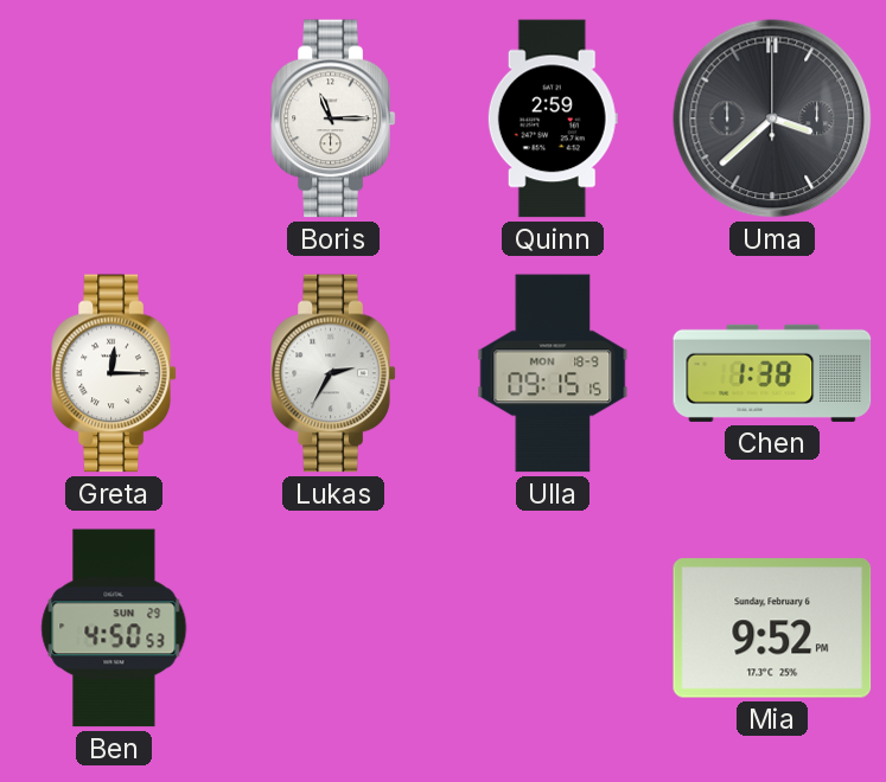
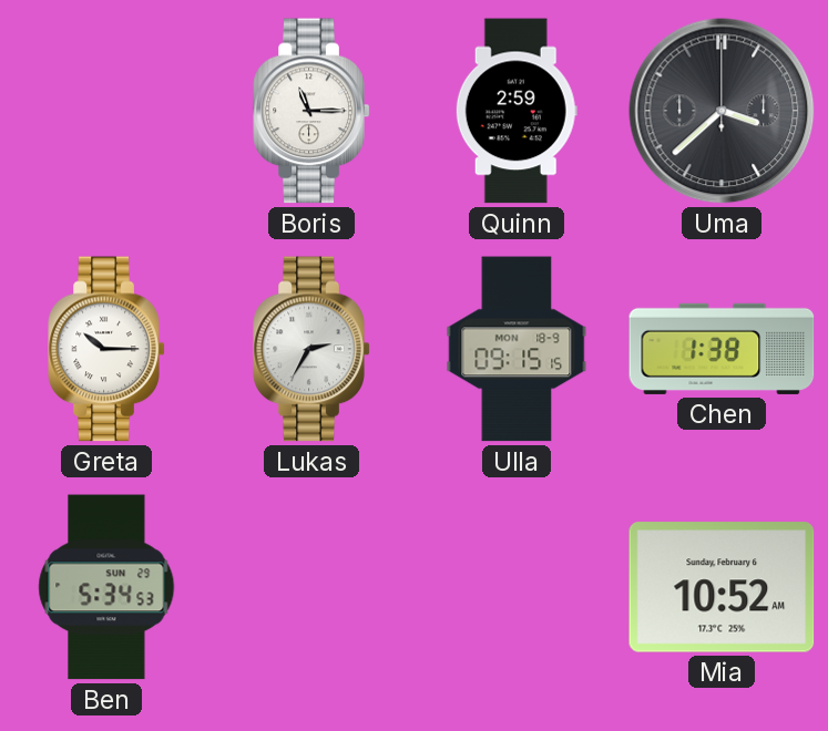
Greta: 12:15 -> 10:15 (106, 349)
Ben: 4:50 -> 5:34 (106, 587)
Mia: 9:52 -> 10:52 (722, 587)
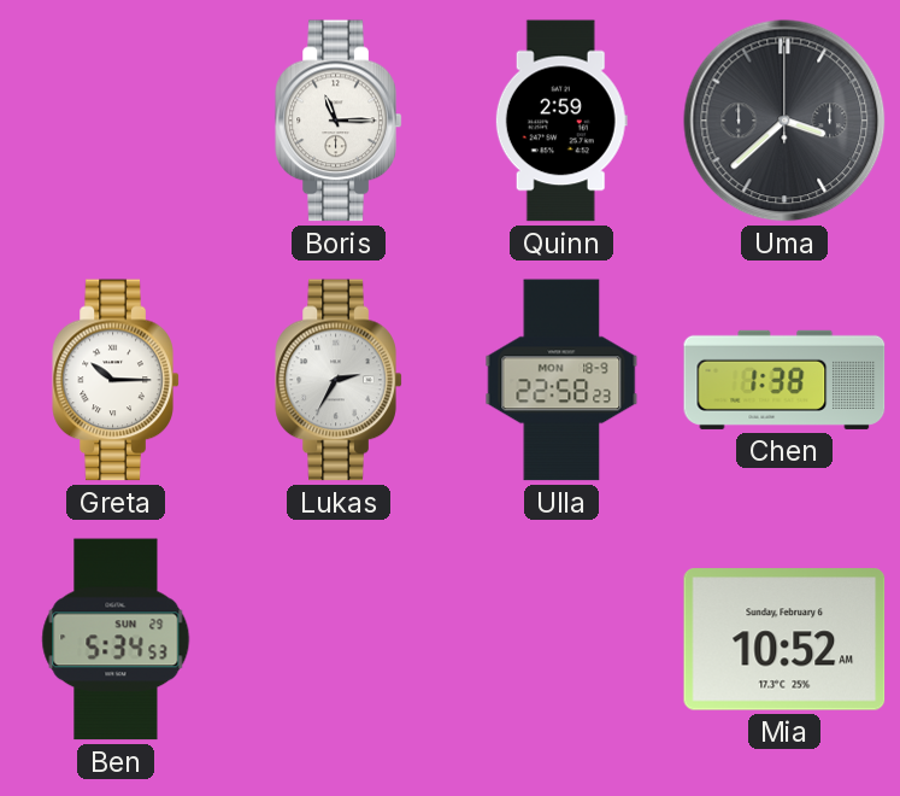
Ulla: 09:15 -> 22:58 (561, 380)
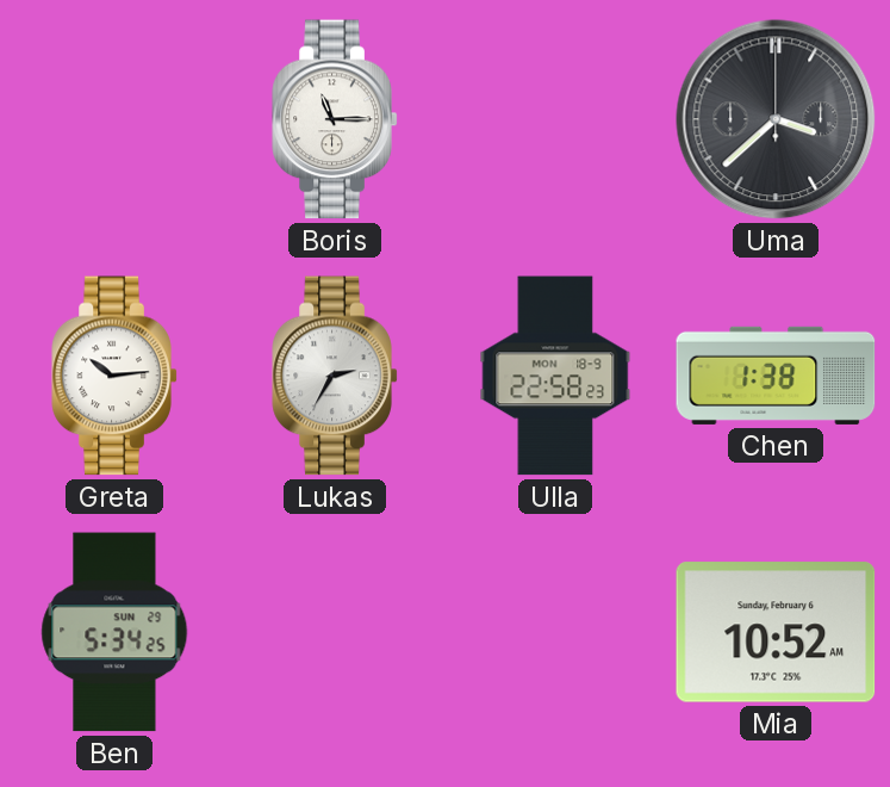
Quinn: 2:59 -> none (561, 121)
Greta: 10:15 -> 10:14 (114, 376)
Ben: 5:34:53 -> 5:34:25 (114, 632)
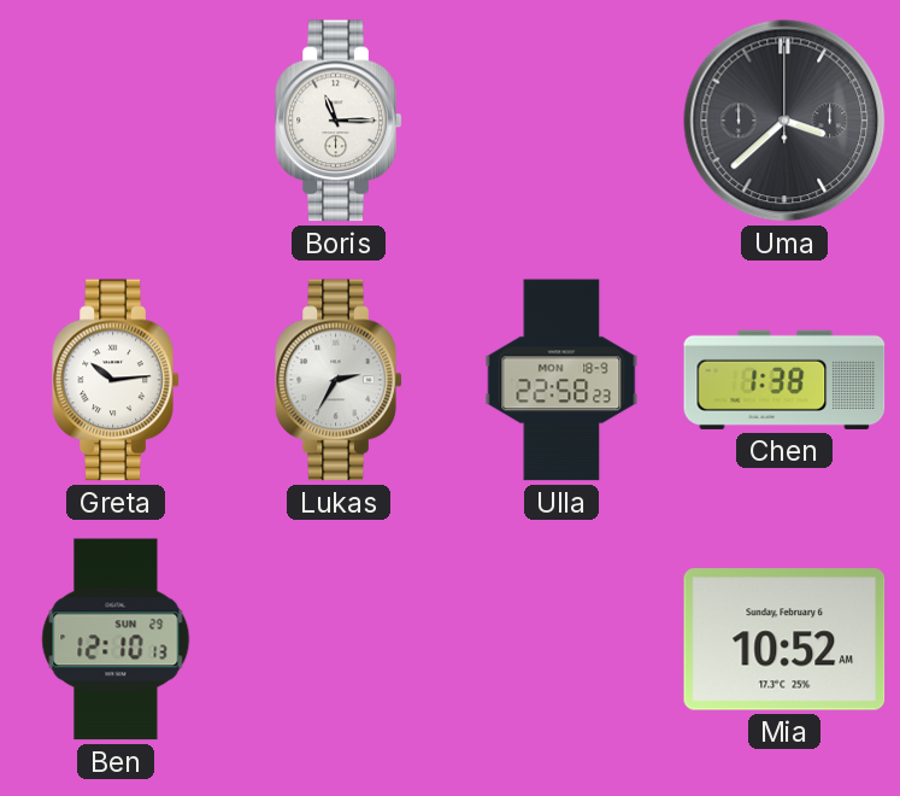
Ben: 5:34 -> 12:10 (116, 639)
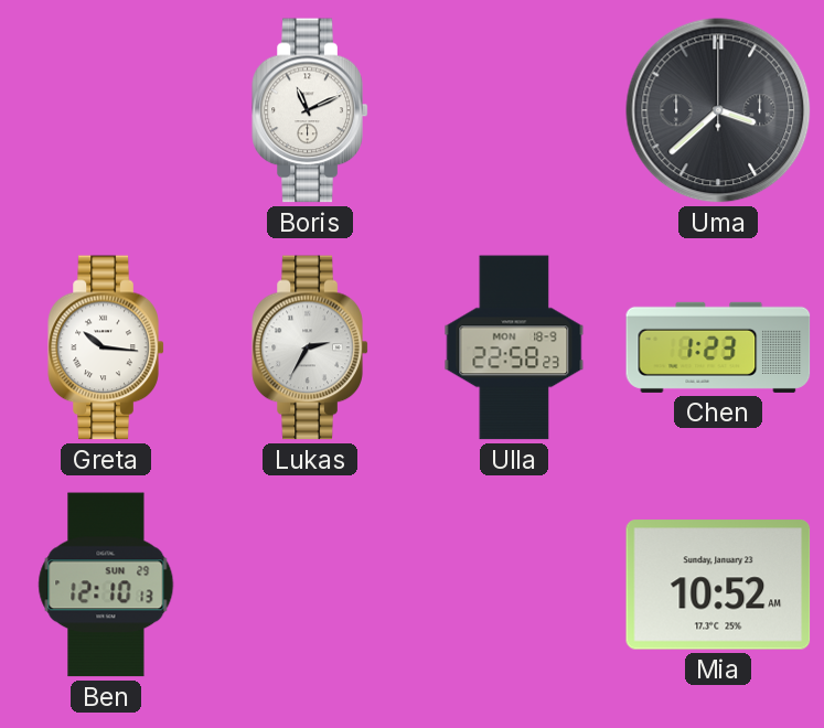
Boris: 11:15 -> 11:11 (310, 110)
Greta: 10:14 -> 10:16 (106, 347)
Chen: 1:38 -> 1:23 (718, 347)
Mia date: Sunday, February 6 -> Sunday, January 23 (718, 585)
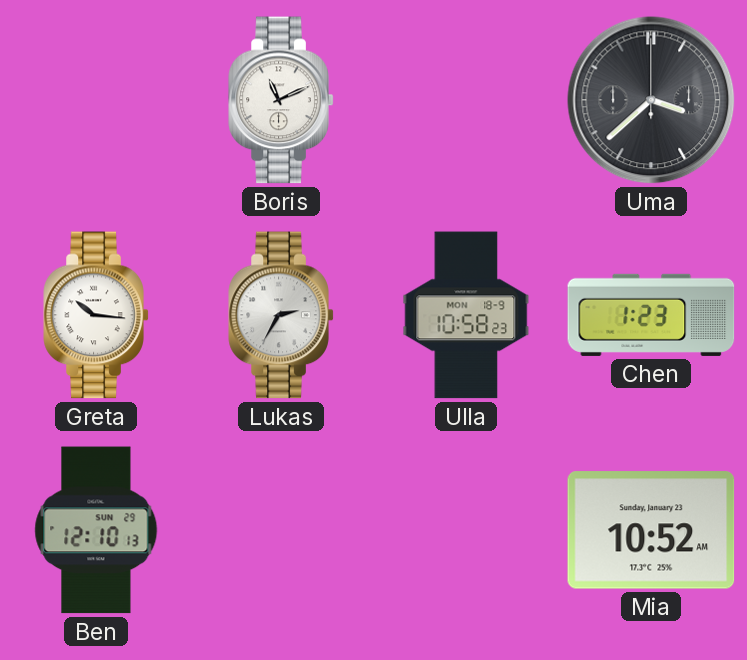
Ulla: 22:58 -> 10:58 (466, 315)
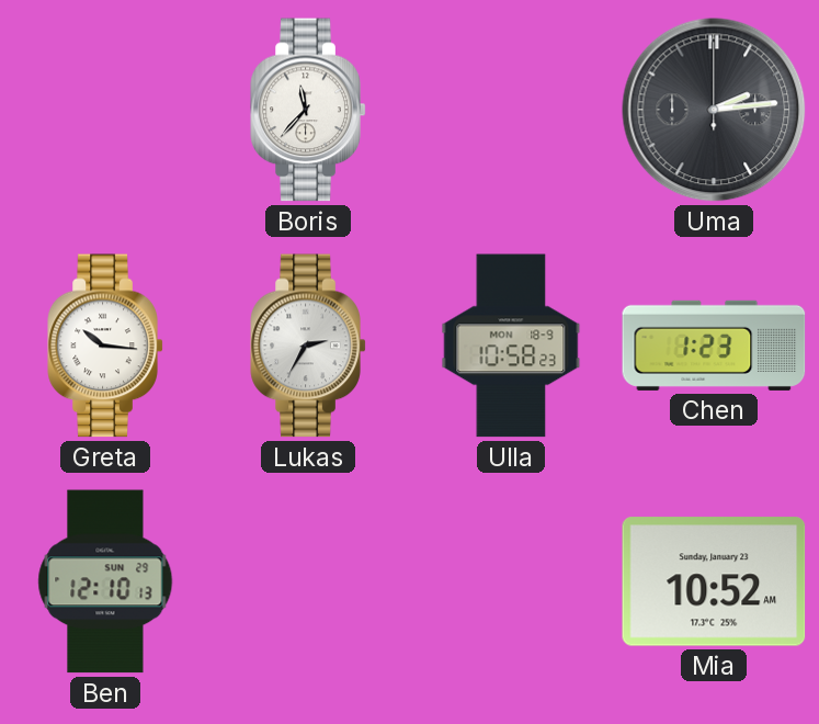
Boris: 11:11 -> 11:37 (308, 110)
Uma: 3:38 -> 2:14 (714, 110)
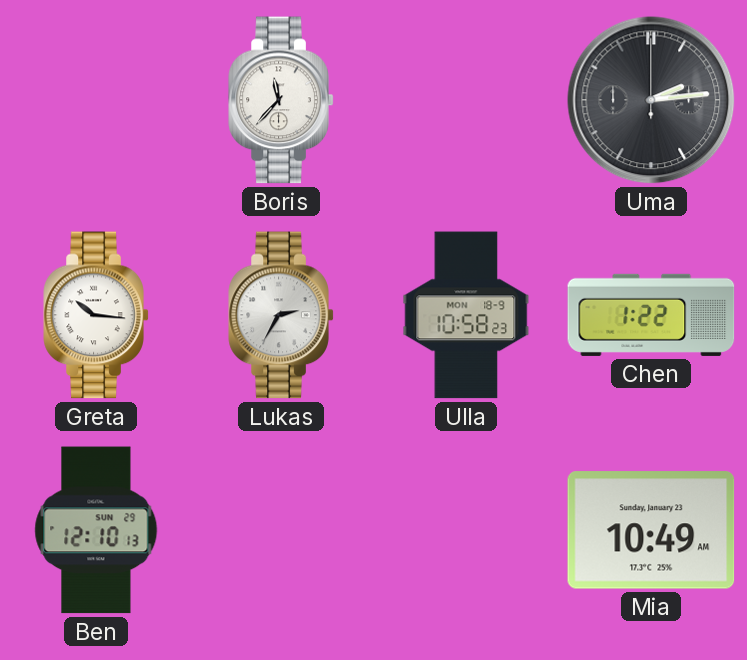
Chen: 1:23 -> 1:22 (651, 315)
Mia: 10:52 -> 10:49 (651, 530)
